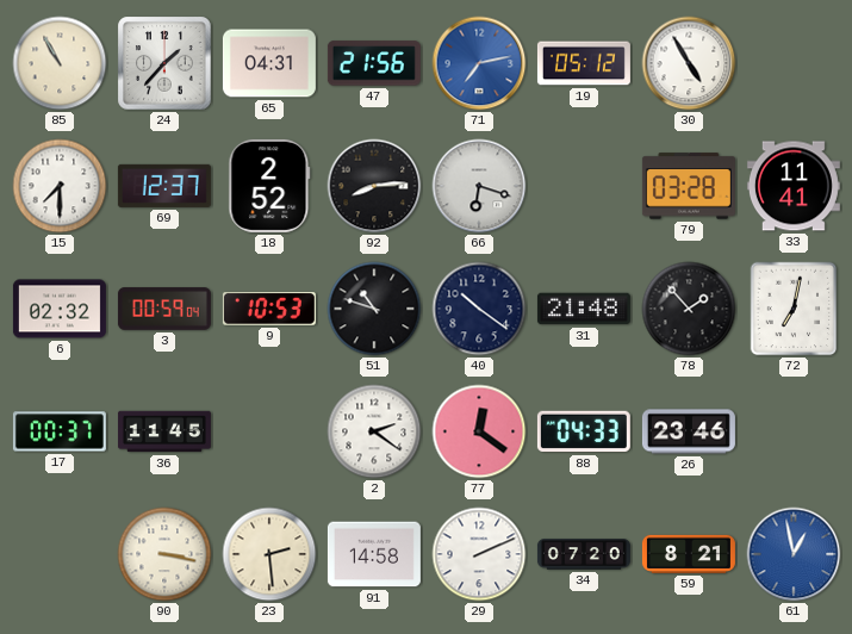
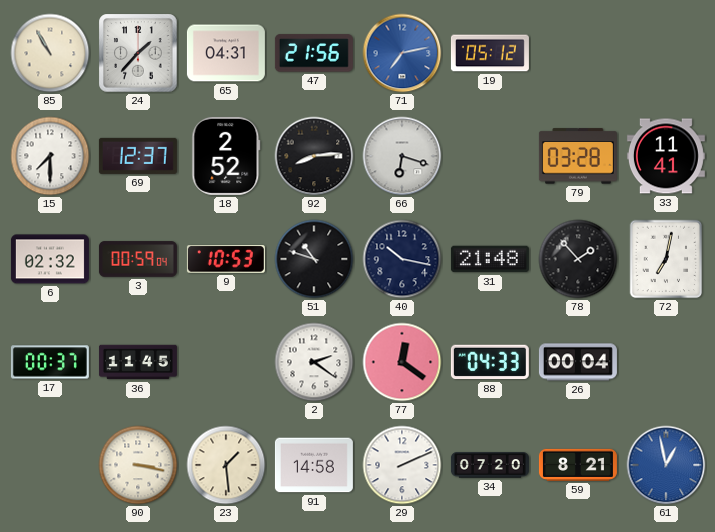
30: 4:55 -> none (689, 63)
40: 10:21 -> 10:17 (402, 259)
26: 23:46 -> 00:04 (578, 362)
23: 2:29 -> 1:29 (226, 465)
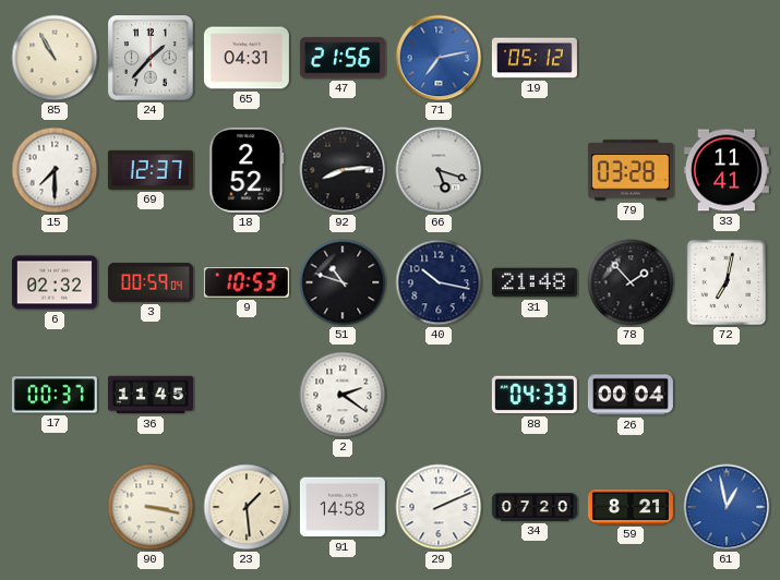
66: 6:18 -> 5:18 (439, 170)
77: 12:21 -> none (402, 362)
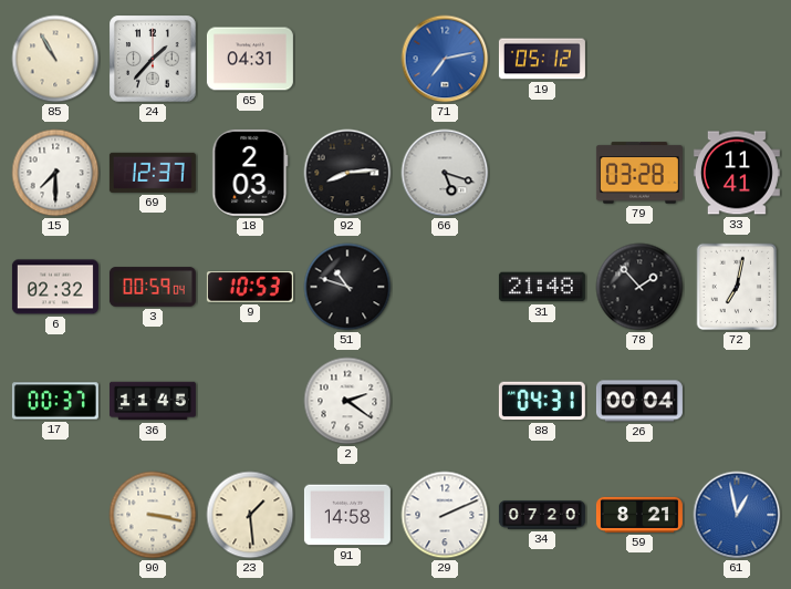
47: 21:56 -> none (343, 58)
18: 2:52 -> 2:03 (250, 173)
40: 10:17 -> none (439, 282)
88: 04:33 -> 04:31 (542, 401)
